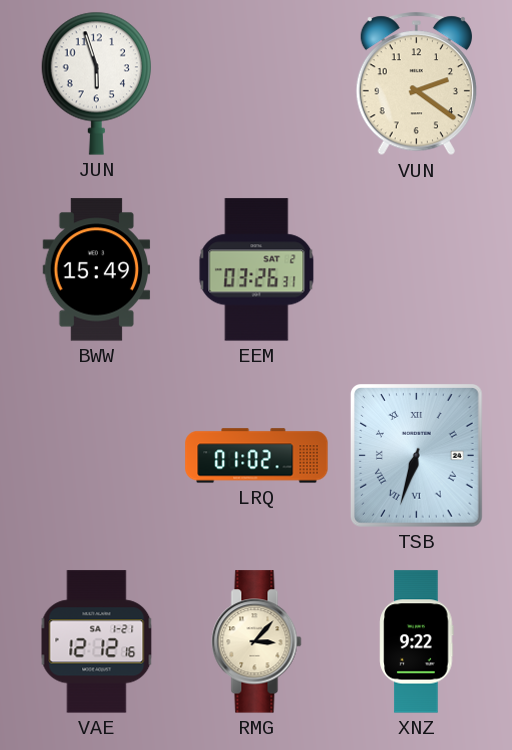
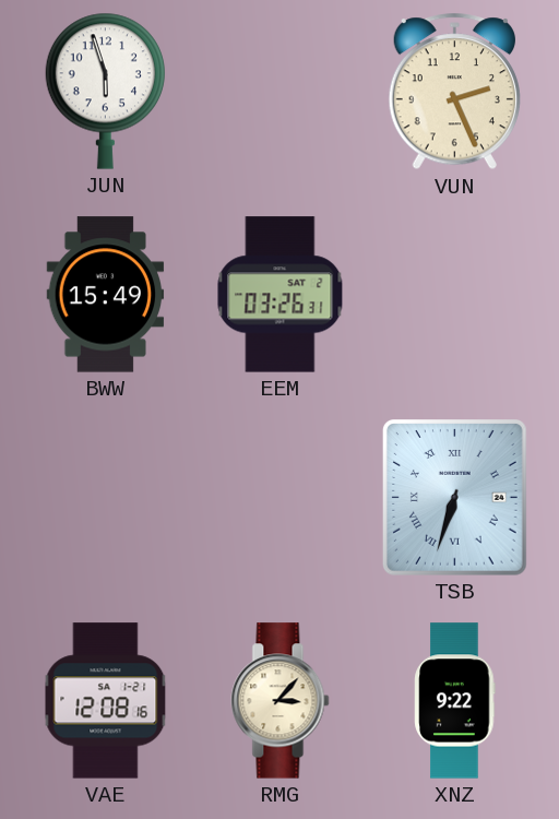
VUN: 2:21 -> 2:26 (454, 92)
LRQ: 01:02 -> none (257, 456)
VAE: 12:12 -> 12:08 (106, 701)
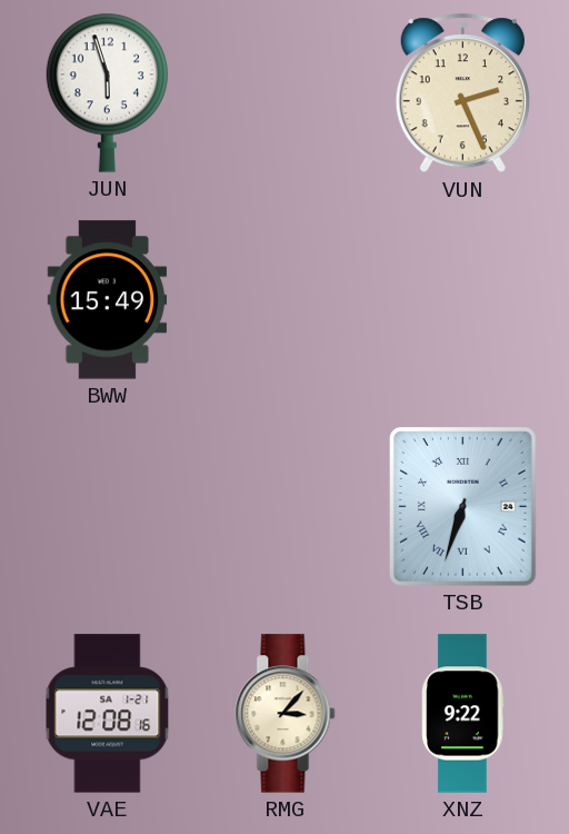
EEM: 03:26 -> none (281, 295)
